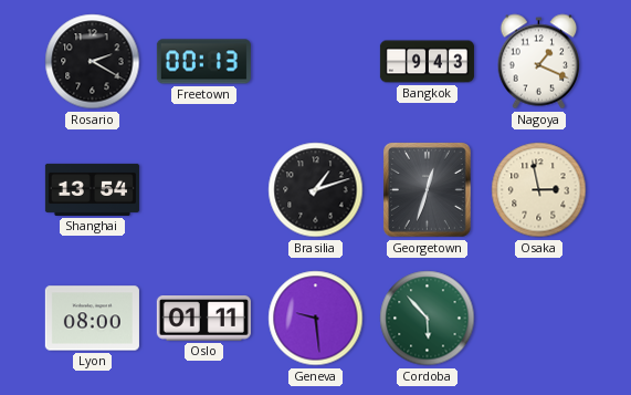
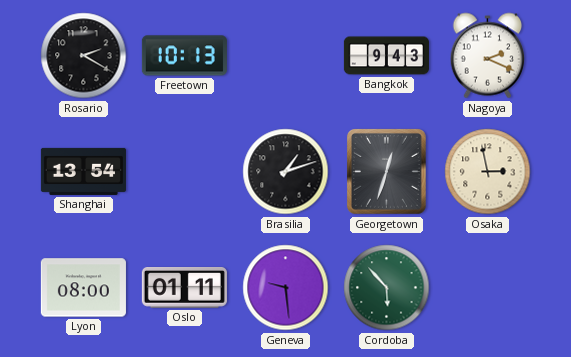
Freetown: 00:13 -> 10:13 (184, 56)
Nagoya: 1:19 -> 2:19 (488, 56)
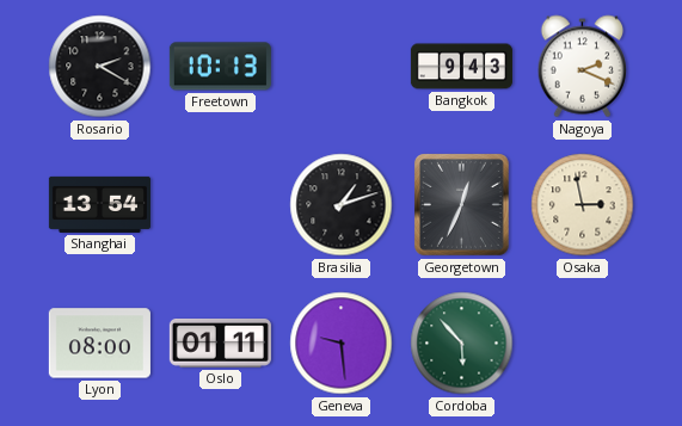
Georgetown: 12:33 -> 12:34 (461, 205)
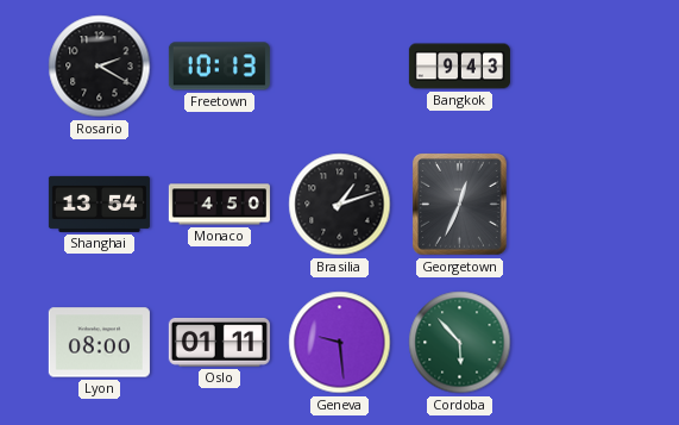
Nagoya: 2:19 -> none (583, 67)
Monaco: none -> 4:50 (219, 205)
Osaka: 2:58 -> none (583, 205)
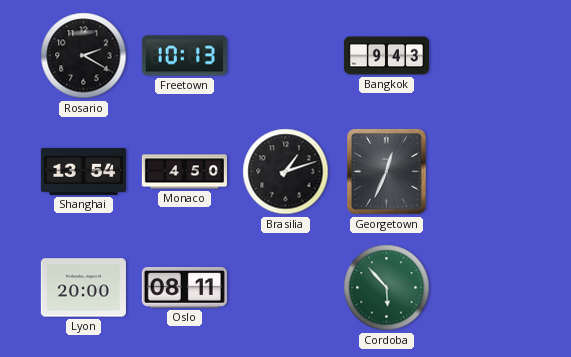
Lyon: 08:00 -> 20:00 (83, 288)
Oslo: 01:11 -> 08:11 (184, 288)
Geneva: 9:29 -> none (340, 343)
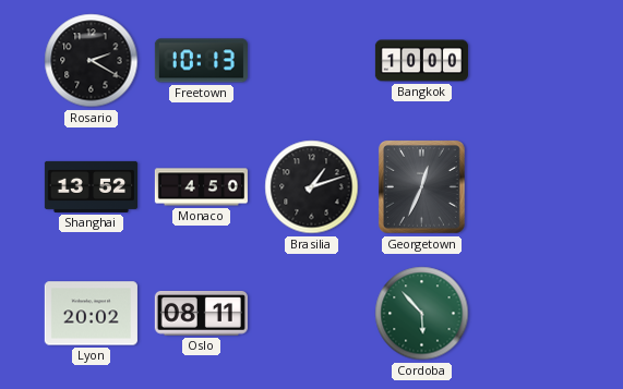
Bangkok: 9:43 -> 10:00 (421, 61)
Shanghai: 13:54 -> 13:52 (91, 186)
Lyon: 20:00 -> 20:02 (91, 314)
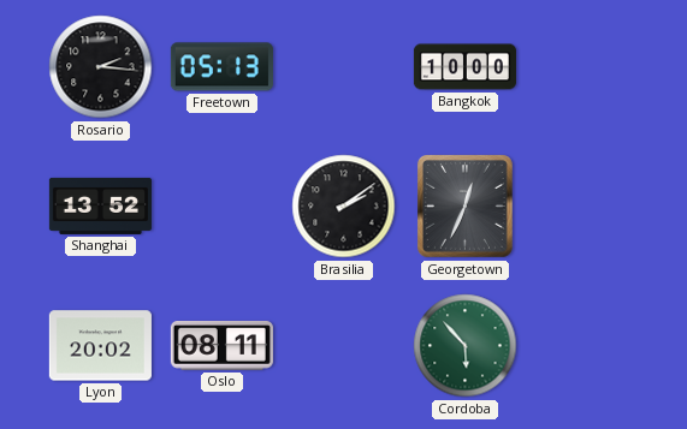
Rosario: 2:20 -> 2:16 (101, 67)
Freetown: 10:13 -> 05:13 (221, 67)
Monaco: 4:50 -> none (201, 187)
Brasilia: 1:12 -> 2:09 (344, 207)
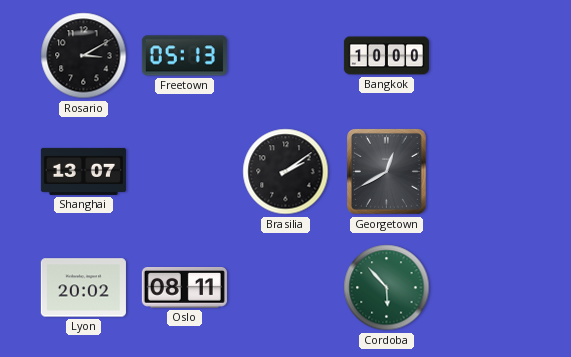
Rosario: 2:16 -> 3:10 (84, 56)
Shanghai: 13:52 -> 13:07 (83, 171)
Georgetown: 12:34 -> 12:40 (386, 172)
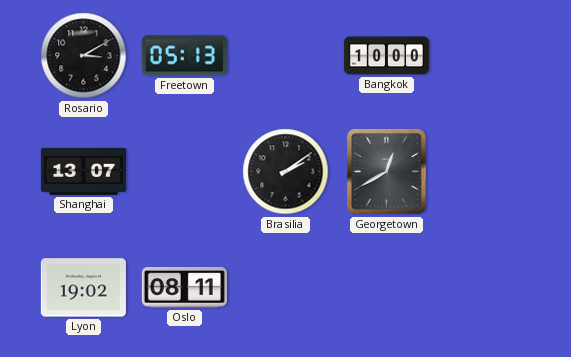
Lyon: 20:02 -> 19:02 (83, 288)
Cordoba: 5:53 -> none (387, 288)
